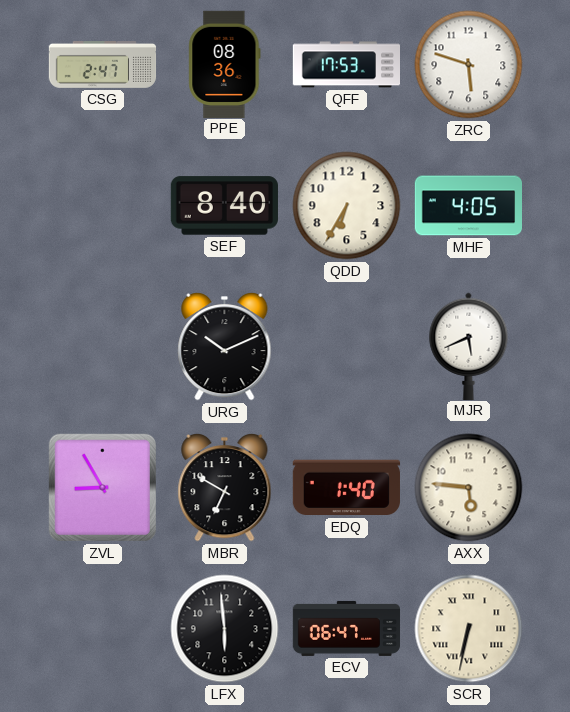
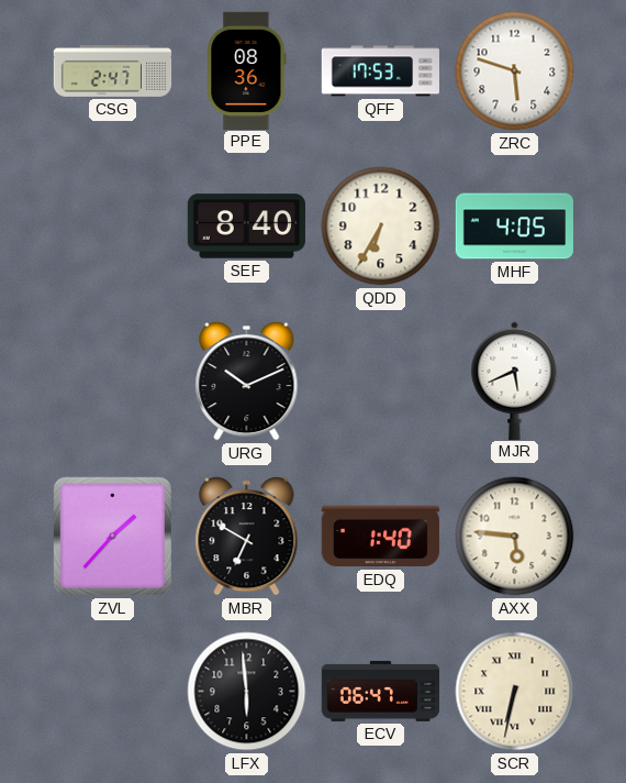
ZVL: 8:55 -> 1:37 (112, 536)
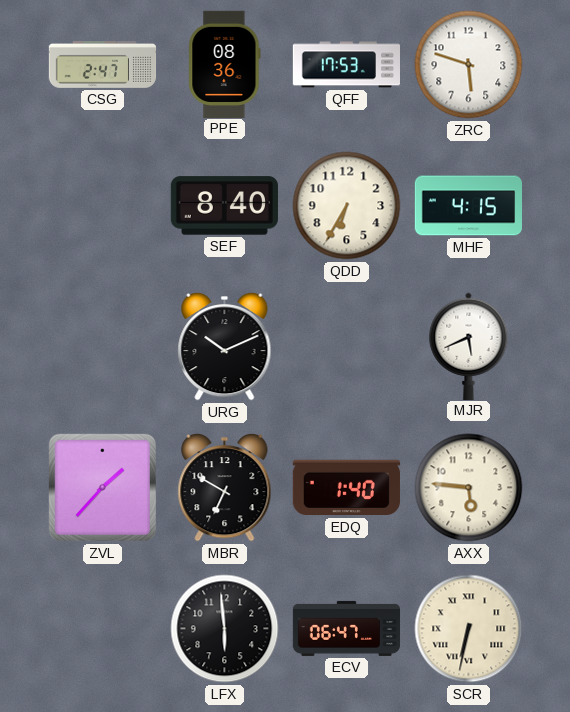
MHF: 4:05 -> 4:15 (468, 206)
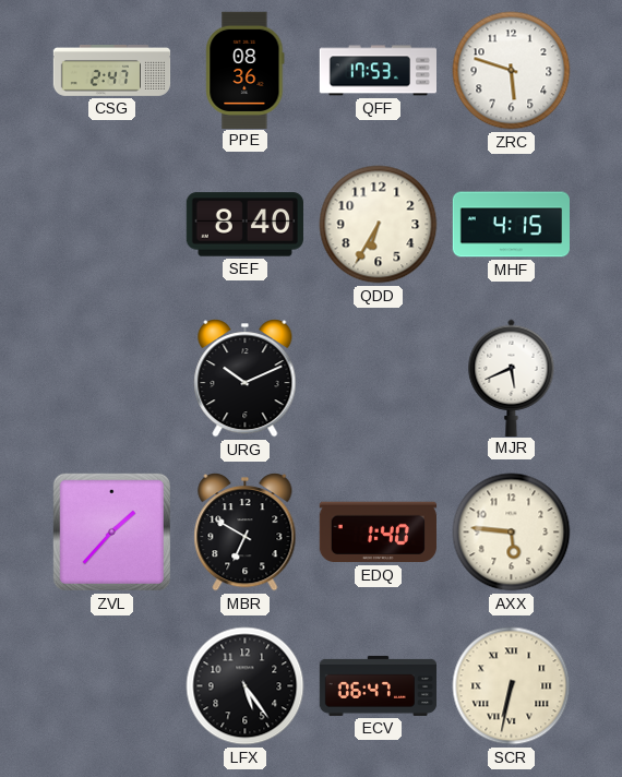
LFX: 5:59 -> 5:24 (246, 686)
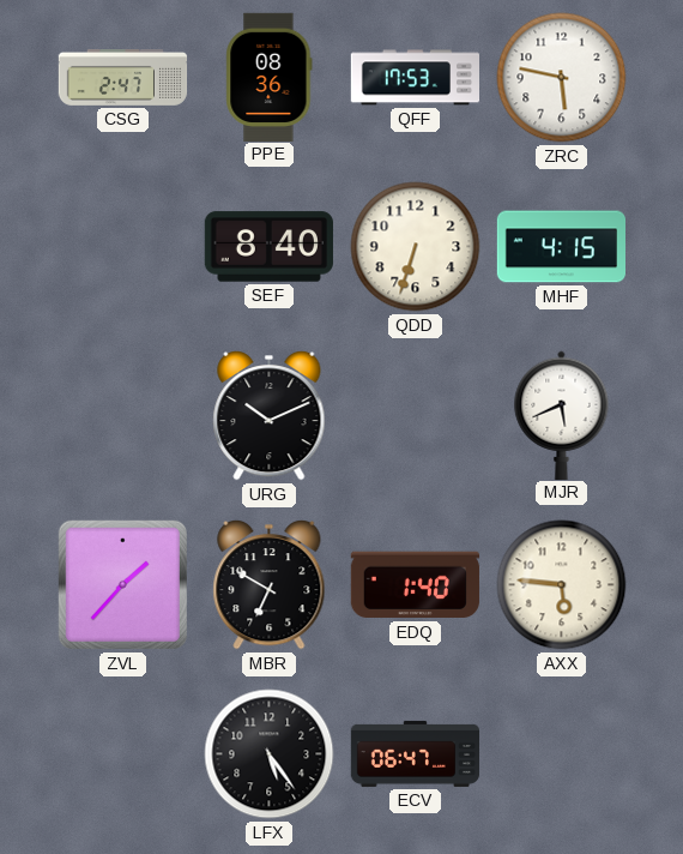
ZRC: 5:48 -> 5:47 (562, 78)
QDD: 6:35 -> 6:33 (416, 247)
SCR: 6:32 -> none (512, 686)
